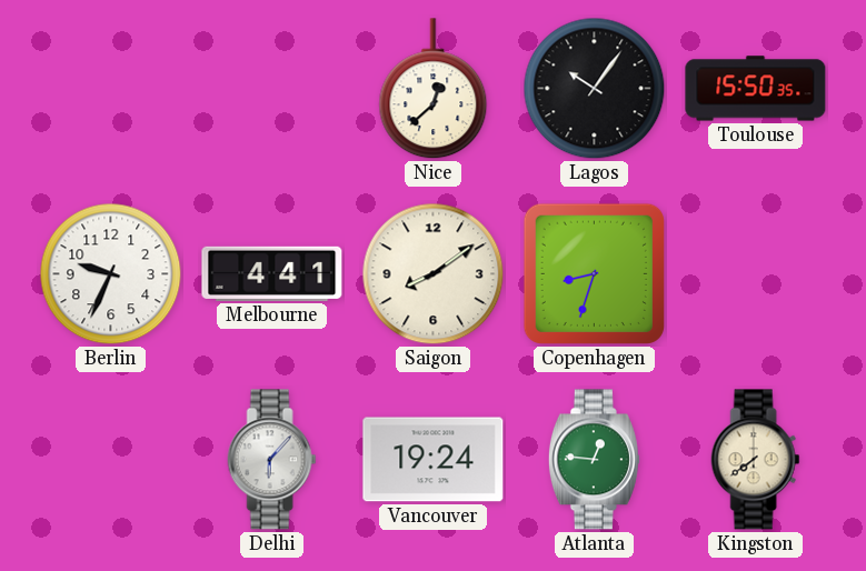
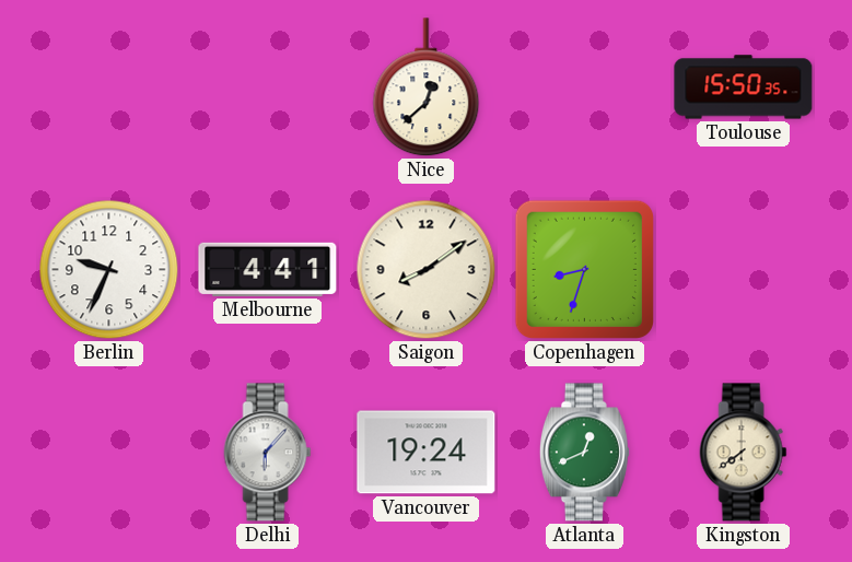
Lagos: 10:06 -> none (595, 89)
Atlanta: 12:46 -> 12:41 (584, 453)
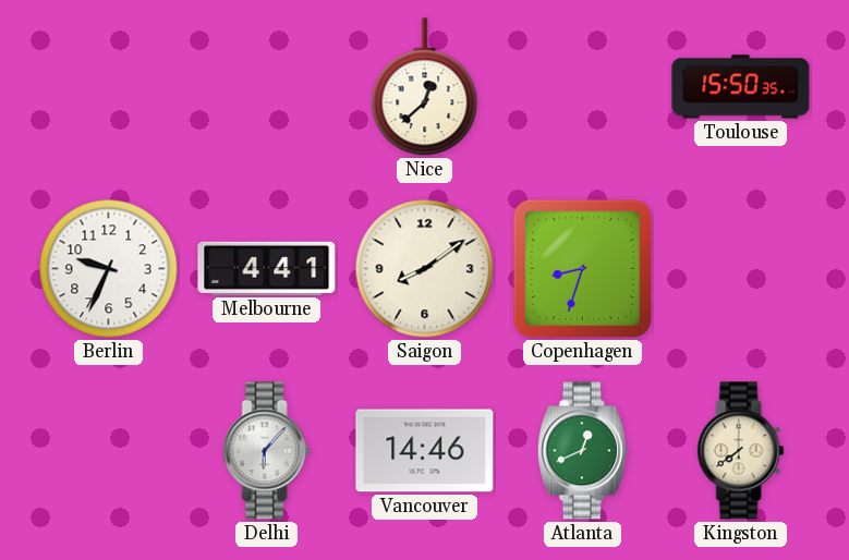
Vancouver: 19:24 -> 14:46 (425, 451)
